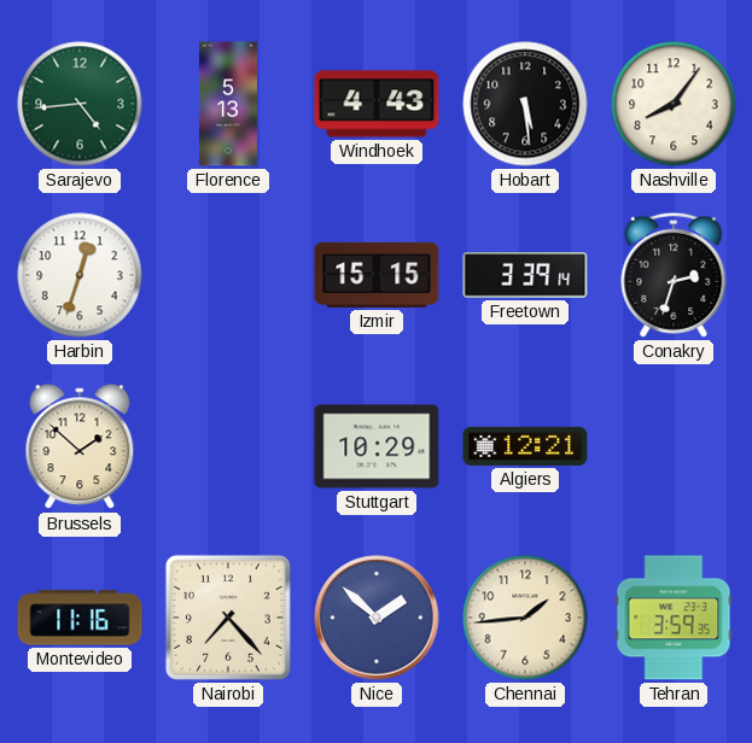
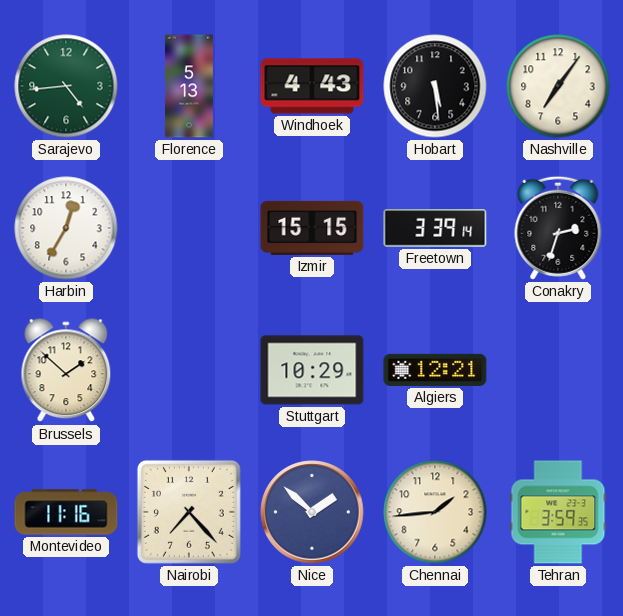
Nashville: 8:06 -> 7:06 (558, 86)
Harbin: 12:33 -> 12:35 (66, 228)
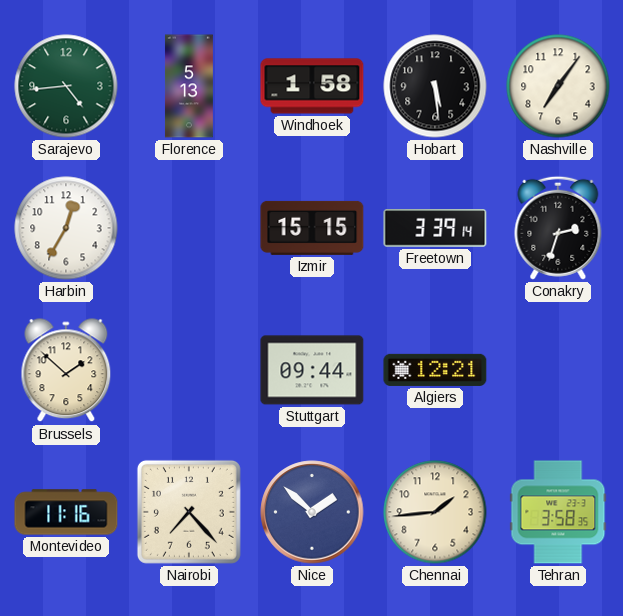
Windhoek: 4:43 -> 1:58 (312, 86)
Stuttgart: 10:29 -> 09:44 (312, 370)
Tehran: 3:59 -> 3:58 (558, 512)
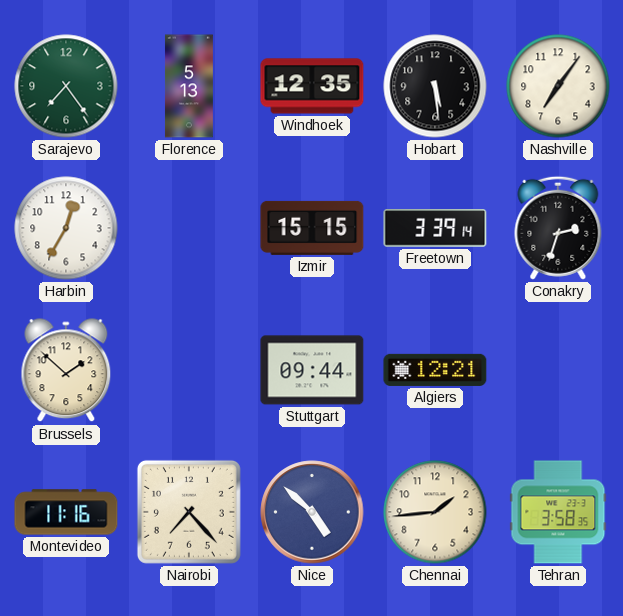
Sarajevo: 4:44 -> 7:24 (66, 86)
Windhoek: 1:58 -> 12:35 (312, 86)
Nice: 1:52 -> 4:52 (312, 512)
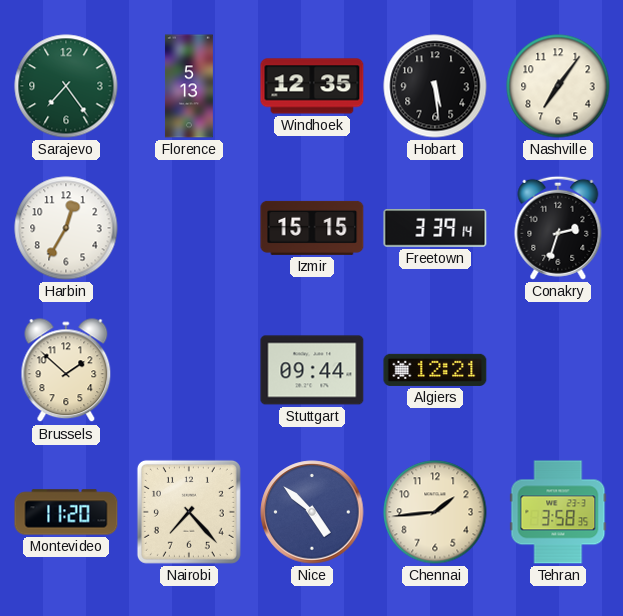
Montevideo: 11:16 -> 11:20 (66, 512)
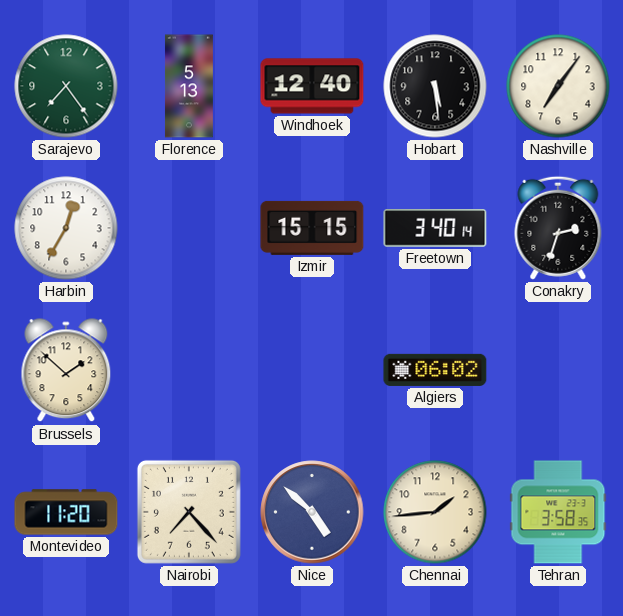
Windhoek: 12:35 -> 12:40 (312, 86)
Freetown: 3:39 -> 3:40 (435, 228)
Stuttgart: 09:44 -> none (312, 370)
Algiers: 12:21 -> 06:02 (435, 370)
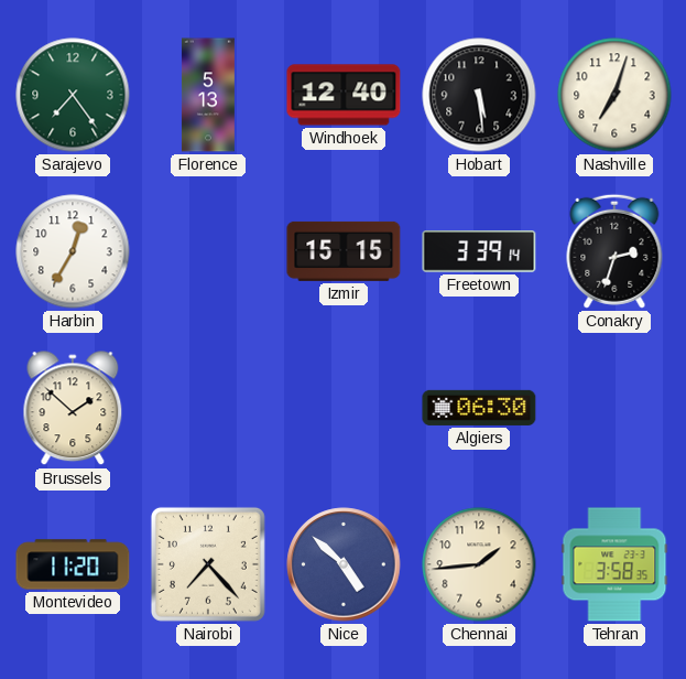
Nashville: 7:06 -> 7:03 (614, 95)
Freetown: 3:40 -> 3:39 (479, 251)
Algiers: 06:02 -> 06:30 (479, 408)
